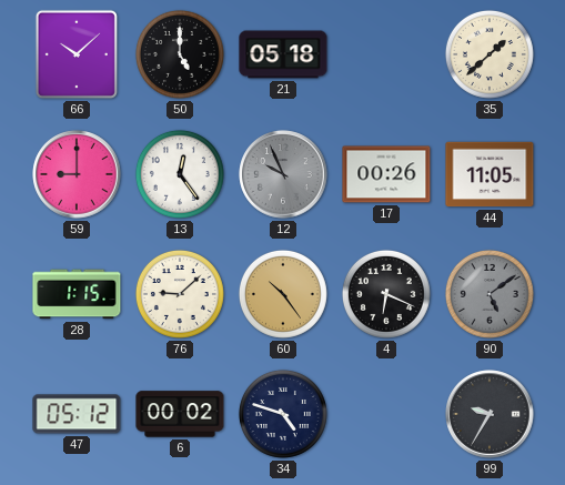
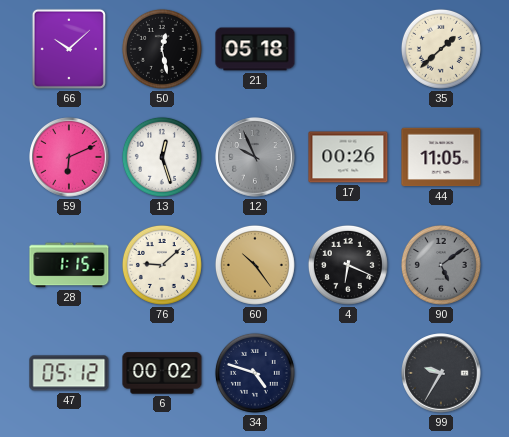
50: 5:00 -> 12:28 (162, 49)
59: 9:00 -> 6:11 (69, 157)
13: 12:24 -> 12:27 (162, 157)
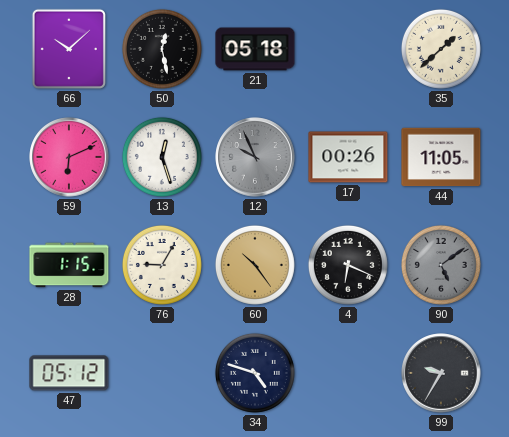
76: 9:08 -> 9:05 (162, 265)
6: 00:02 -> none (162, 373)
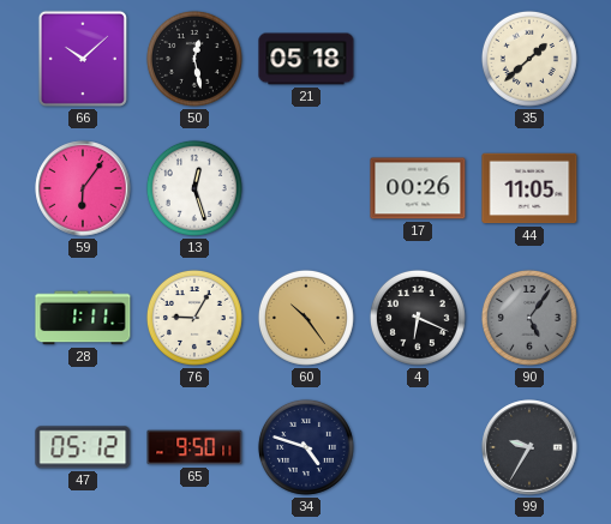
59: 6:11 -> 6:06 (83, 188)
12: 9:56 -> none (255, 157)
28: 1:15 -> 1:11 (83, 318)
90: 5:09 -> 5:06 (529, 318)
65: none -> 9:50 (194, 447)
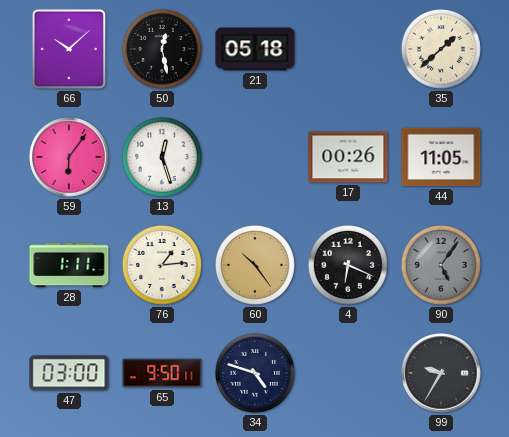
76: 9:05 -> 1:14 (162, 265)
47: 05:12 -> 03:00 (69, 373)
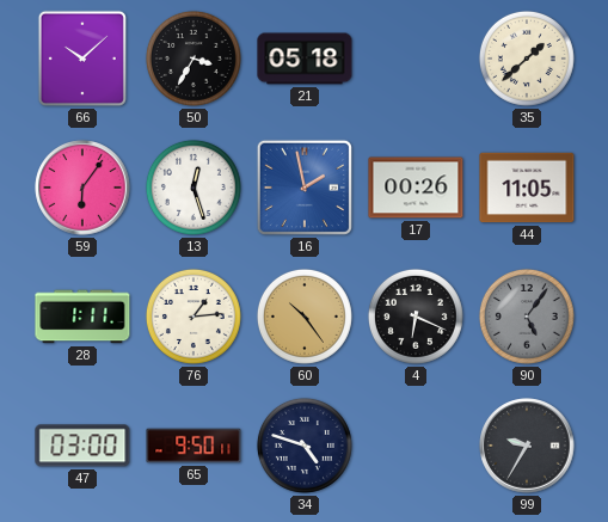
50: 12:28 -> 3:35 (194, 59)
16: none -> 1:58 (305, 188)
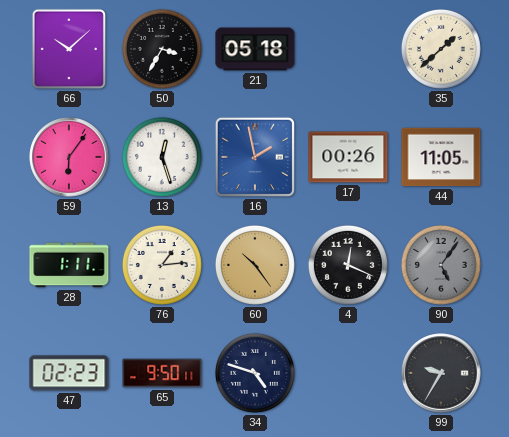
4: 6:19 -> 12:19 (348, 265)
47: 03:00 -> 02:23 (69, 373)
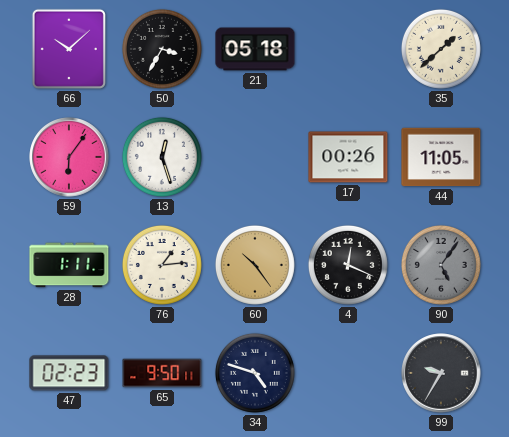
16: 1:58 -> none (255, 157)
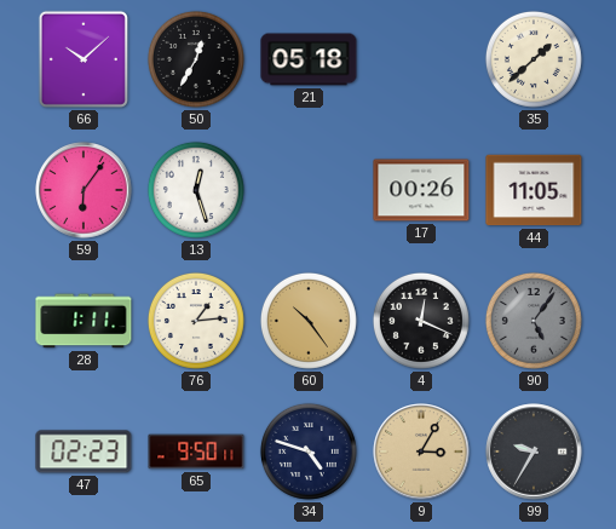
50: 3:35 -> 12:35 (196, 59)
9: none -> 3:05 (421, 452)
